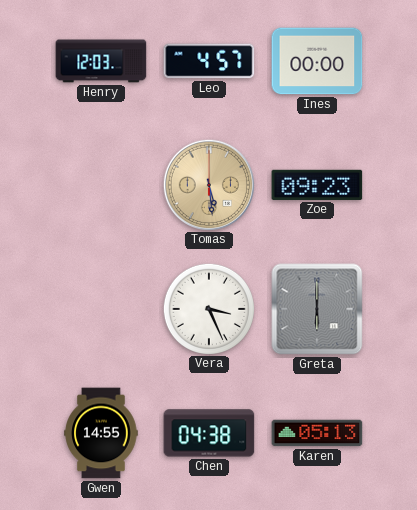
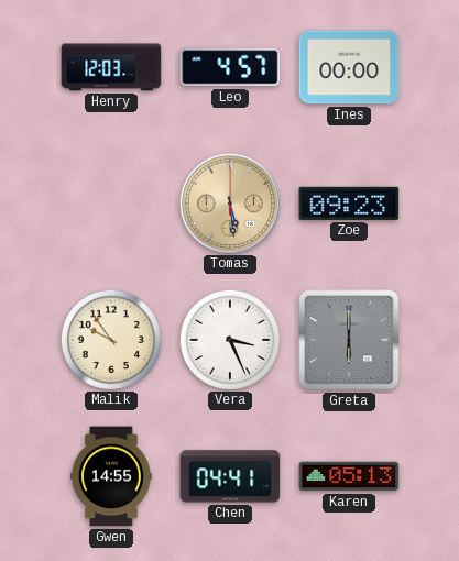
Malik: none -> 9:54 (110, 339)
Chen: 04:38 -> 04:41 (230, 476)
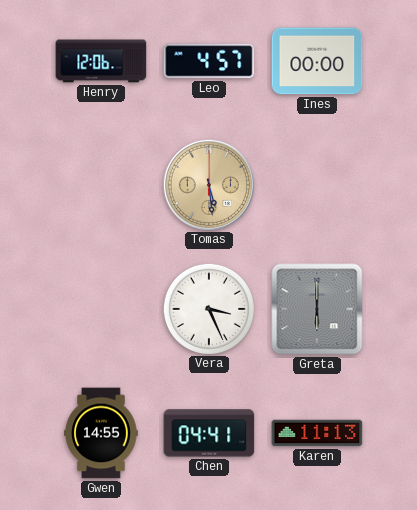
Henry: 12:03 -> 12:06 (101, 61)
Zoe: 09:23 -> none (349, 204)
Malik: 9:54 -> none (110, 339)
Karen: 05:13 -> 11:13 (317, 433)
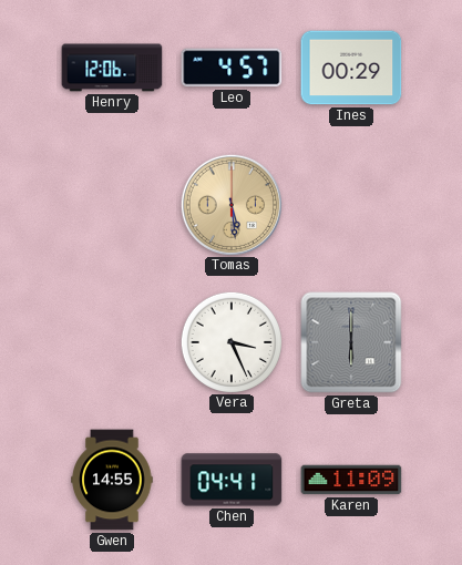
Ines: 00:00 -> 00:29 (351, 68)
Karen: 11:13 -> 11:09 (351, 480)
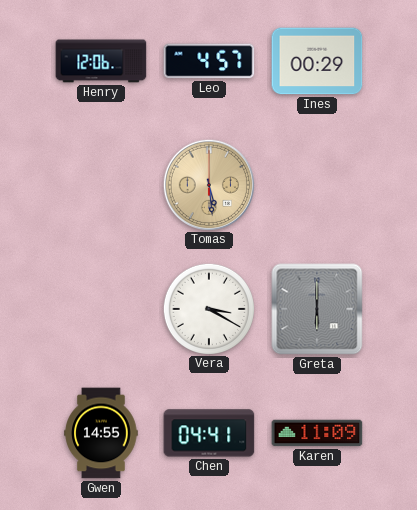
Vera: 3:26 -> 3:20 (208, 308)
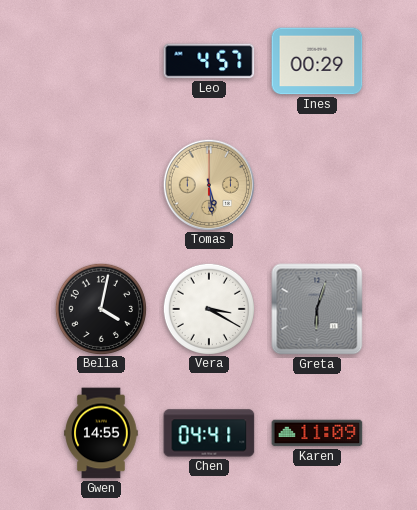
Henry: 12:06 -> none (101, 61)
Bella: none -> 4:02 (100, 308)
Greta: 6:00 -> 6:03 (317, 309)
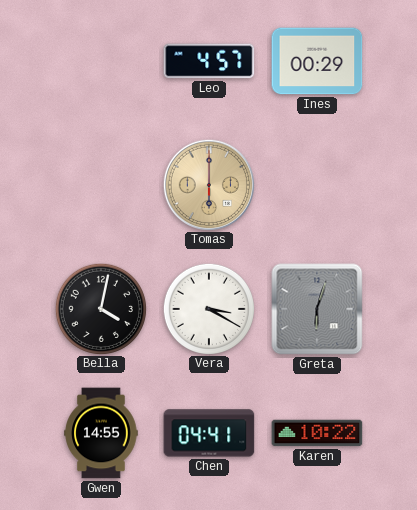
Tomas: 5:29 -> 6:00 (208, 184)
Karen: 11:09 -> 10:22 (317, 433)
